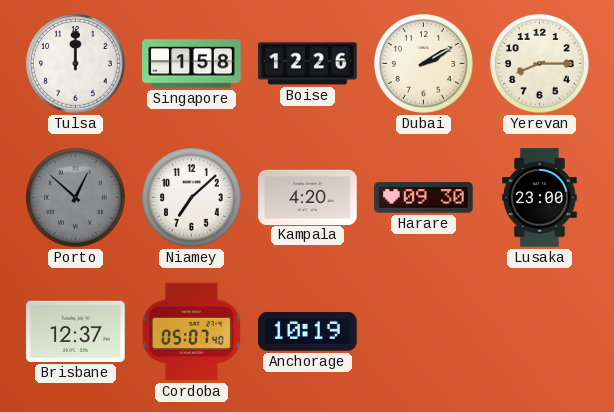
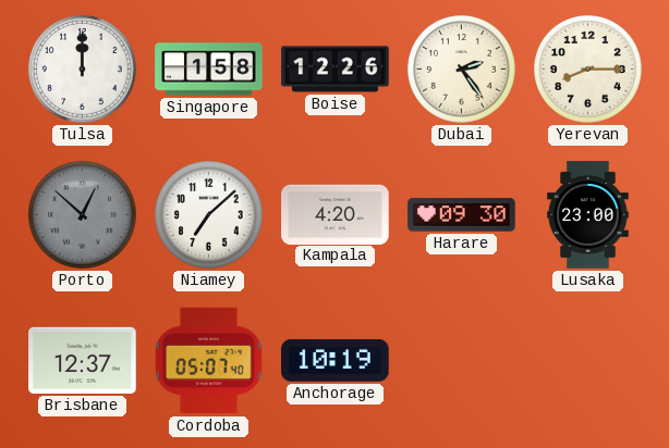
Dubai: 2:10 -> 2:24 (462, 70)
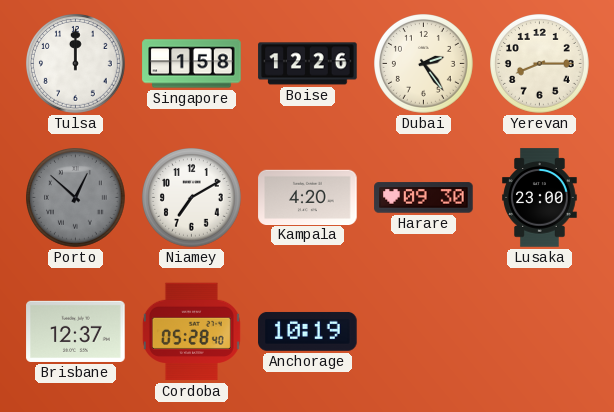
Niamey: 7:08 -> 7:10 (192, 198)
Cordoba: 05:07 -> 05:28 (191, 332)
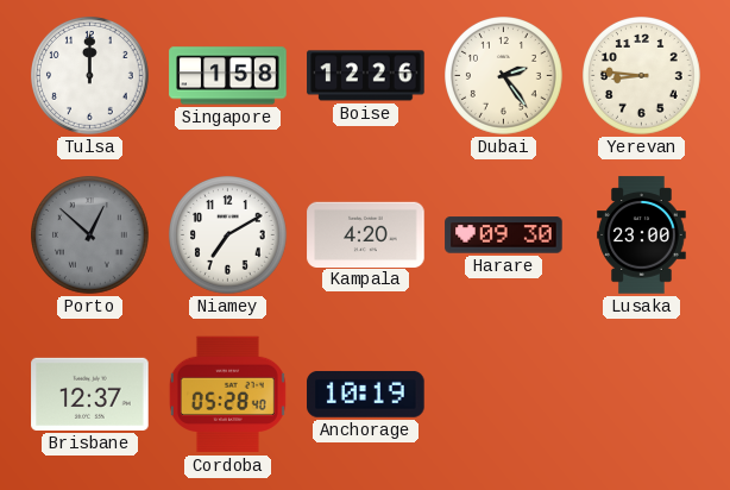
Yerevan: 8:15 -> 8:46 (642, 76)
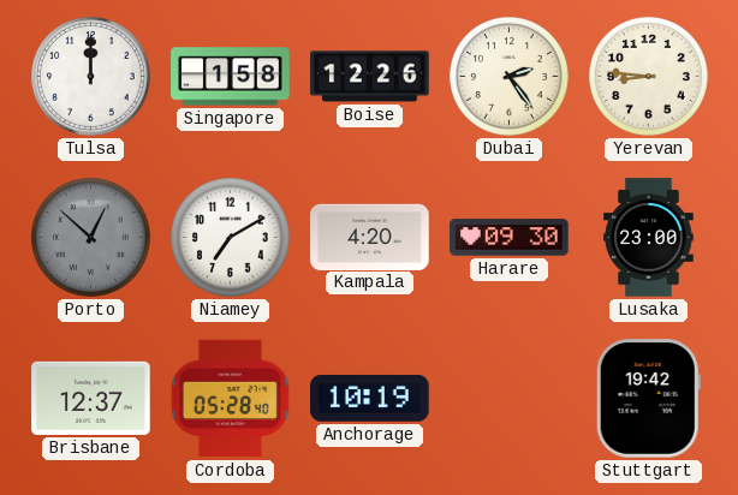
Stuttgart: none -> 19:42 (648, 399)
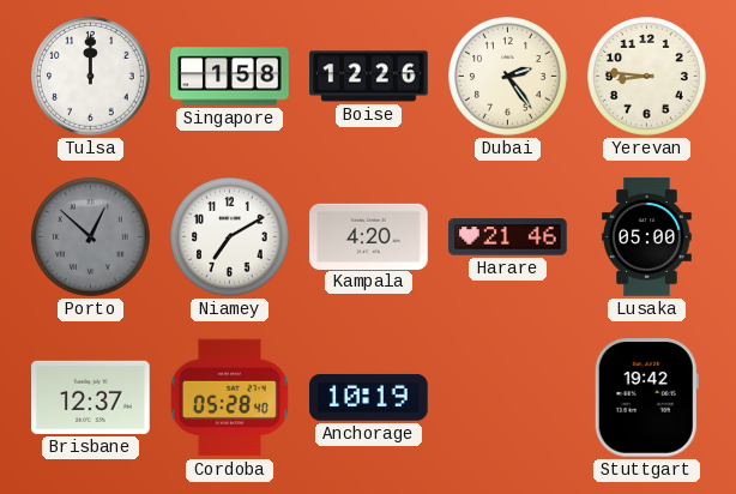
Harare: 09:30 -> 21:46 (508, 237)
Lusaka: 23:00 -> 05:00 (647, 237)
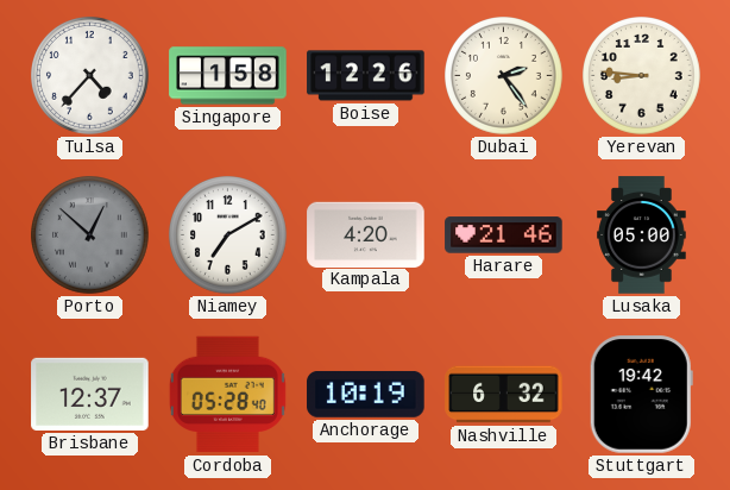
Tulsa: 12:00 -> 4:37 (90, 76)
Nashville: none -> 6:32 (504, 395)
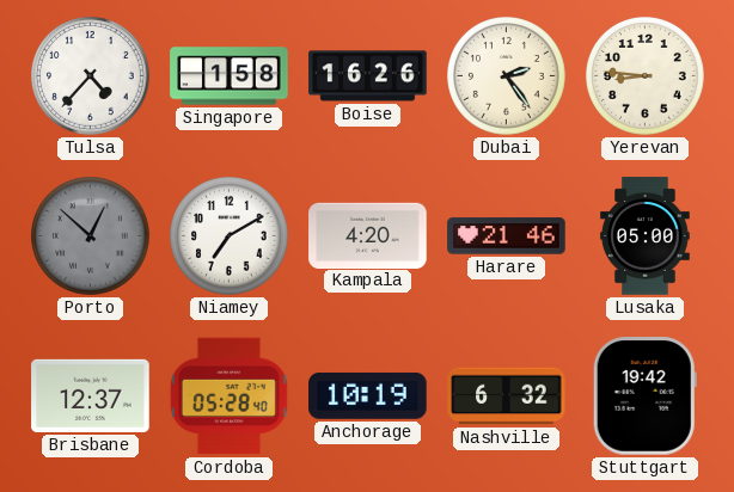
Boise: 12:26 -> 16:26 (368, 76)
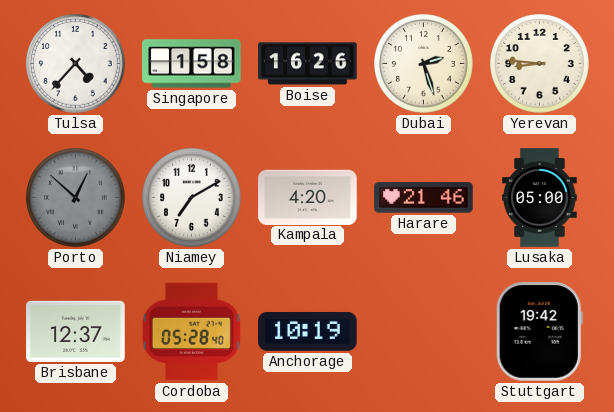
Dubai: 2:24 -> 2:27 (424, 64)
Nashville: 6:32 -> none (507, 396)
